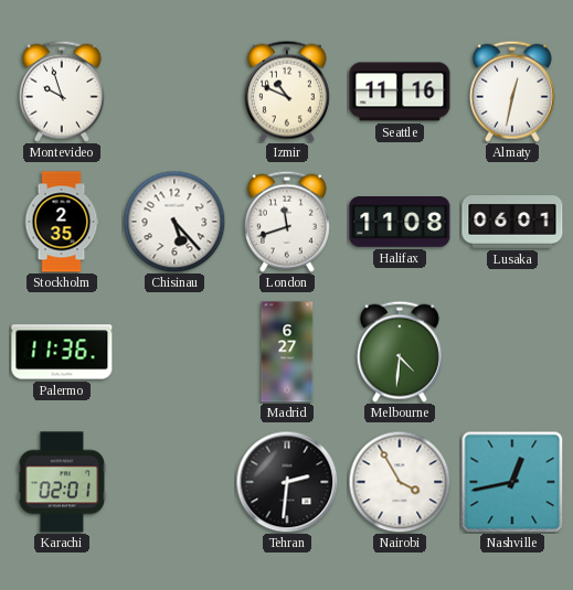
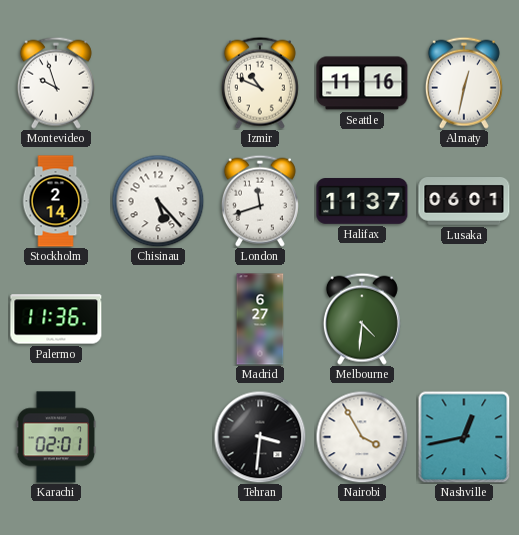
Stockholm: 2:35 -> 2:14 (56, 201)
Halifax: 11:08 -> 11:37 (362, 202)
Tehran: 2:31 -> 3:31 (260, 437)
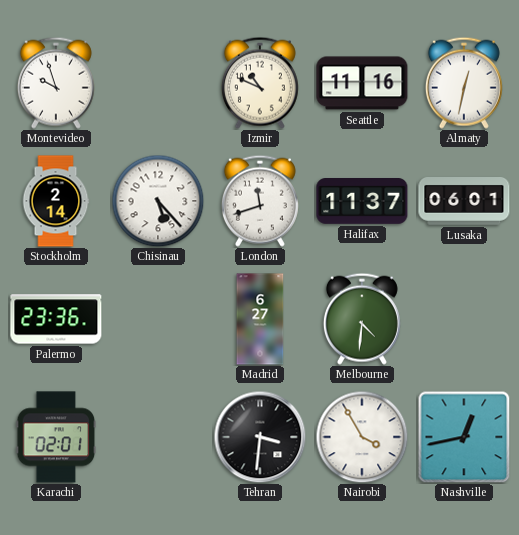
Palermo: 11:36 -> 23:36 (56, 319)
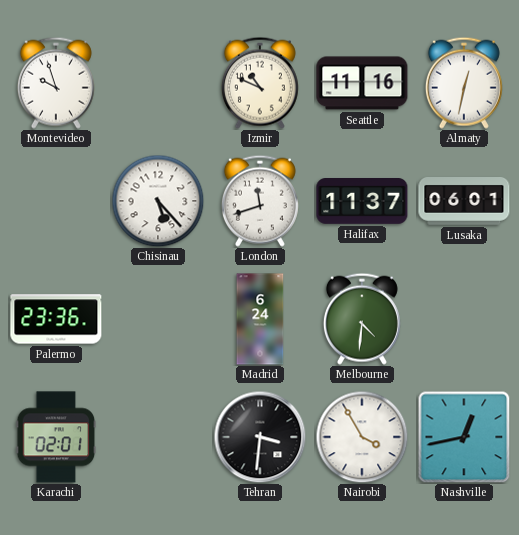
Stockholm: 2:14 -> none (56, 201)
Madrid: 6:27 -> 6:24 (260, 319)
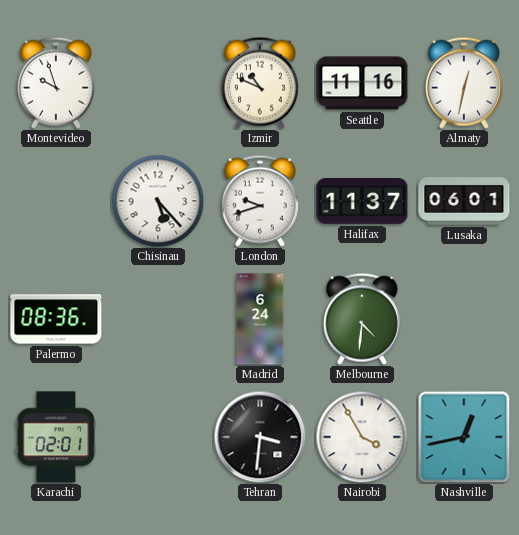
London: 11:42 -> 9:42 (260, 201)
Palermo: 23:36 -> 08:36 (56, 319)
